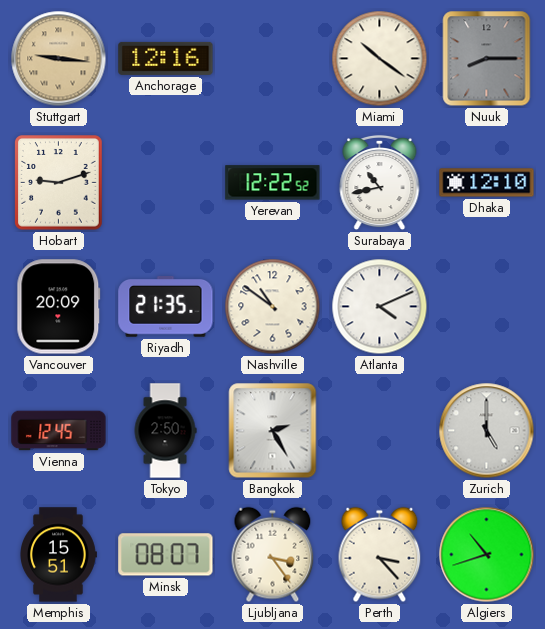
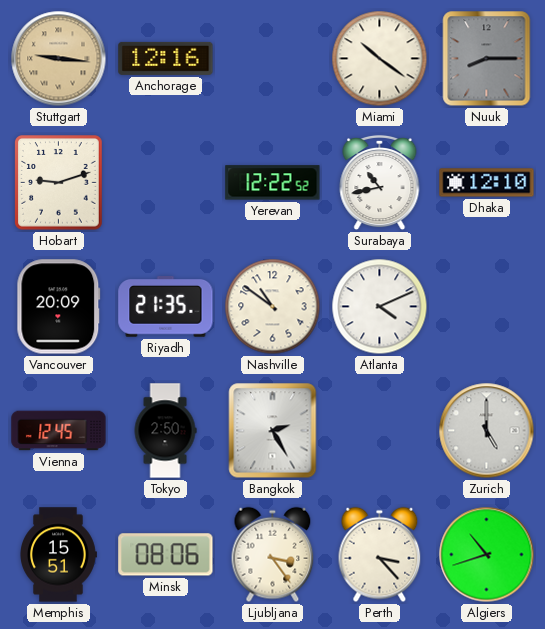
Minsk: 08:07 -> 08:06 (166, 555)
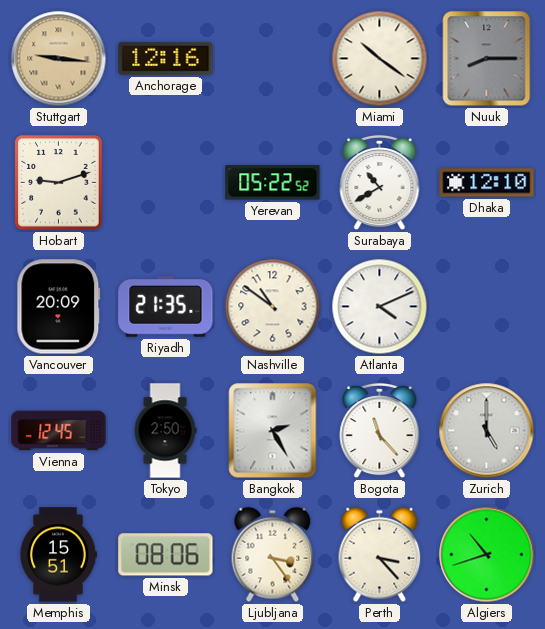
Yerevan: 12:22 -> 05:22 (273, 183)
Surabaya: 10:43 -> 10:40 (380, 183)
Bogota: none -> 11:23 (380, 431)
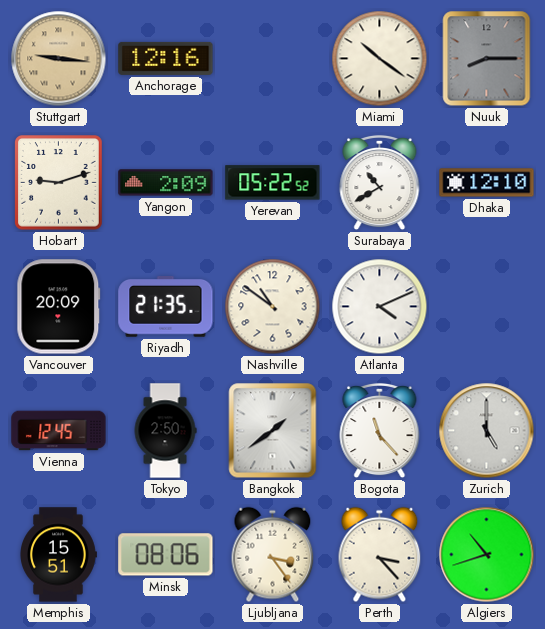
Yangon: none -> 2:09 (166, 183)
Bangkok: 2:25 -> 1:39 (273, 431)
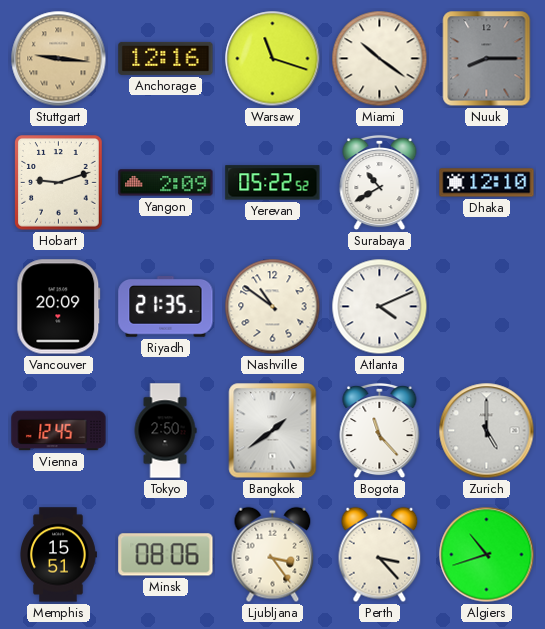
Warsaw: none -> 11:18 (273, 59)
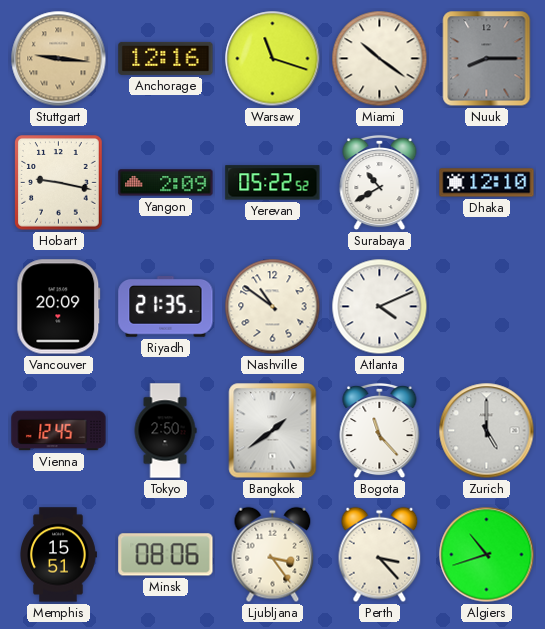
Hobart: 9:12 -> 9:17 (59, 183)
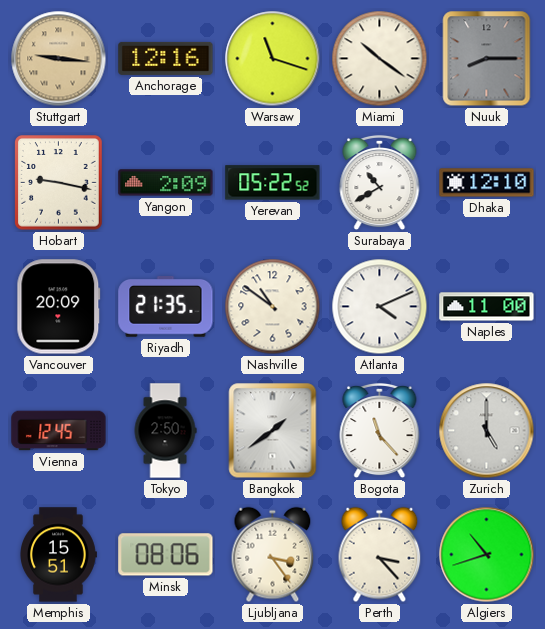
Naples: none -> 11:00 (487, 307)
